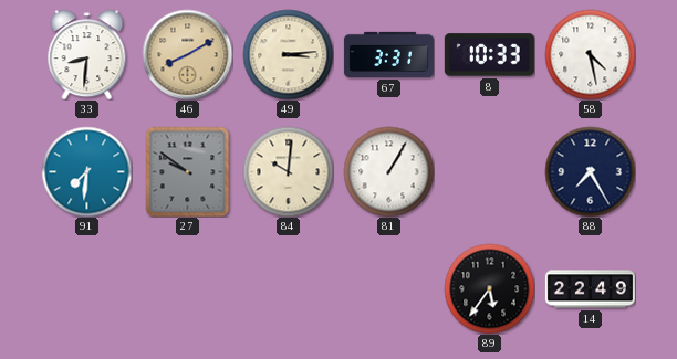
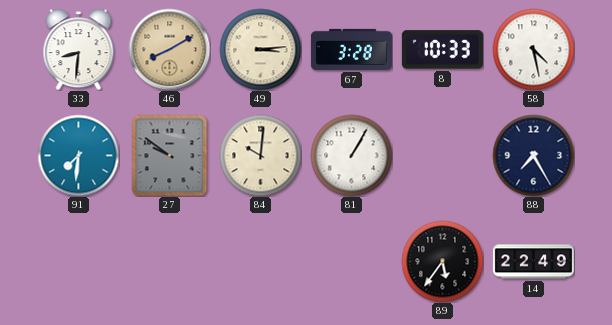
67: 3:31 -> 3:28 (351, 49)
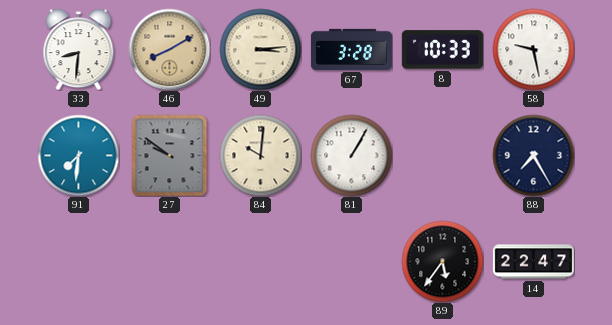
58: 4:28 -> 9:28 (533, 49)
14: 22:49 -> 22:47 (533, 262)
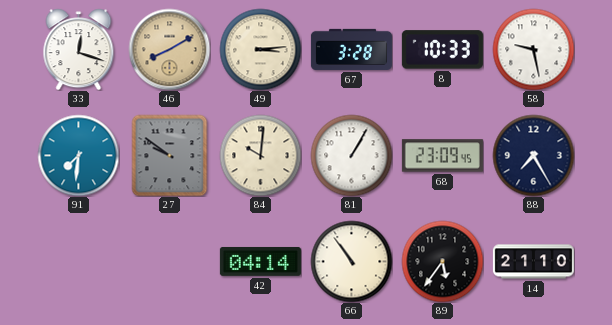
33: 8:31 -> 12:18 (79, 49)
68: none -> 23:09 (442, 156)
42: none -> 04:14 (260, 261)
66: none -> 10:54 (351, 261)
14: 22:47 -> 21:10 (533, 262)
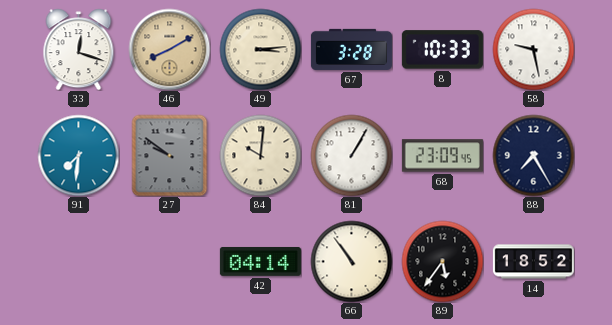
14: 21:10 -> 18:52 (533, 262)
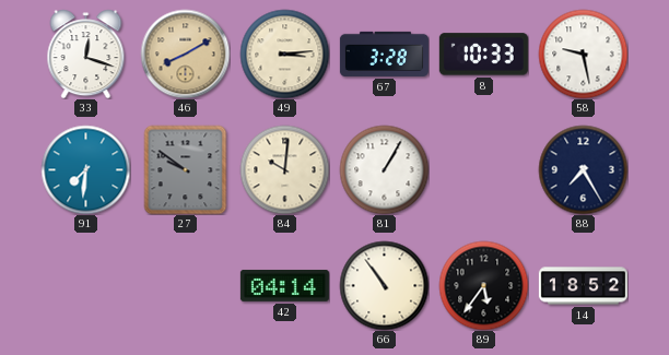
68: 23:09 -> none (442, 156)
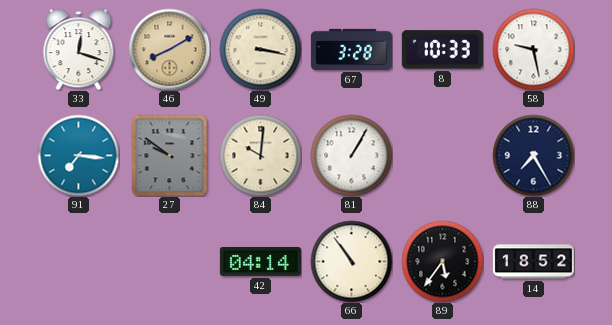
49: 3:14 -> 3:17 (260, 49)
91: 7:31 -> 7:16 (78, 155)
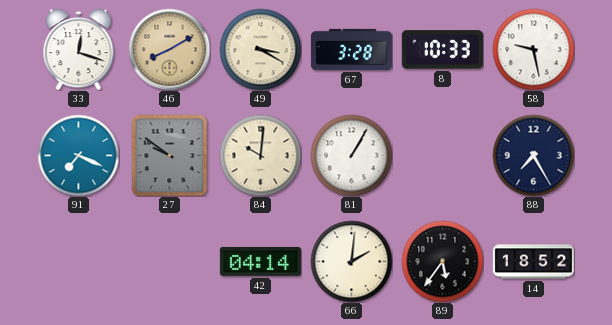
49: 3:17 -> 3:20 (260, 49)
91: 7:16 -> 7:19 (78, 155)
66: 10:54 -> 2:01 (351, 261)
